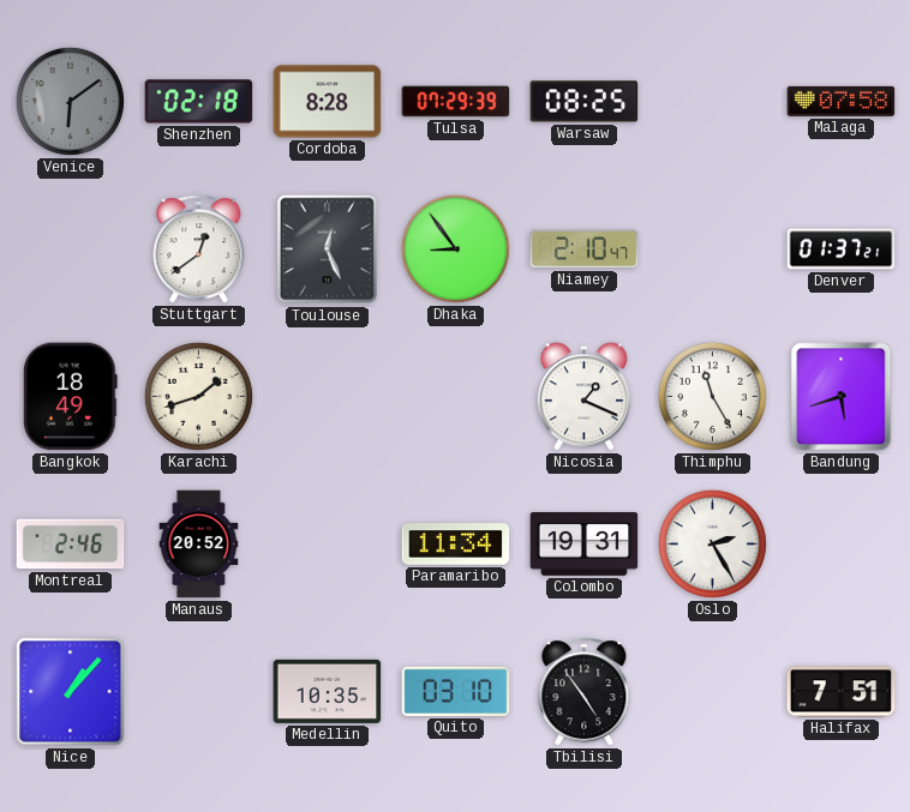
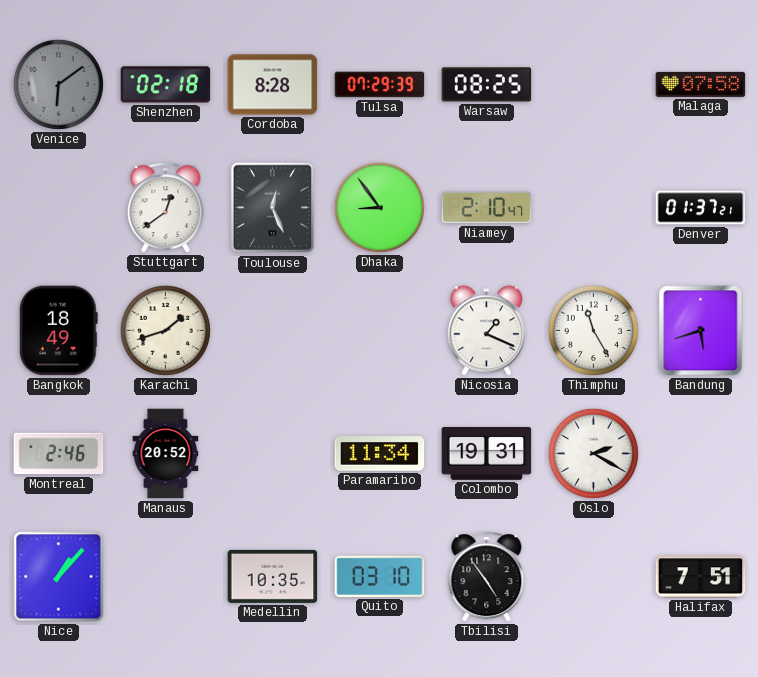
Oslo: 2:25 -> 2:20 (593, 453)
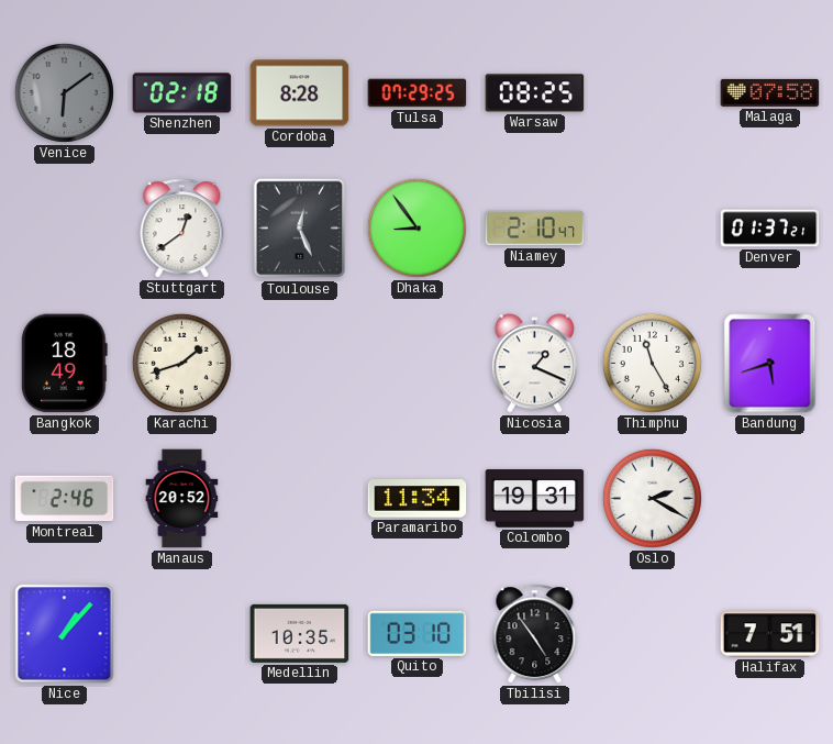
Tulsa: 07:29:39 -> 07:29:25 (418, 93)
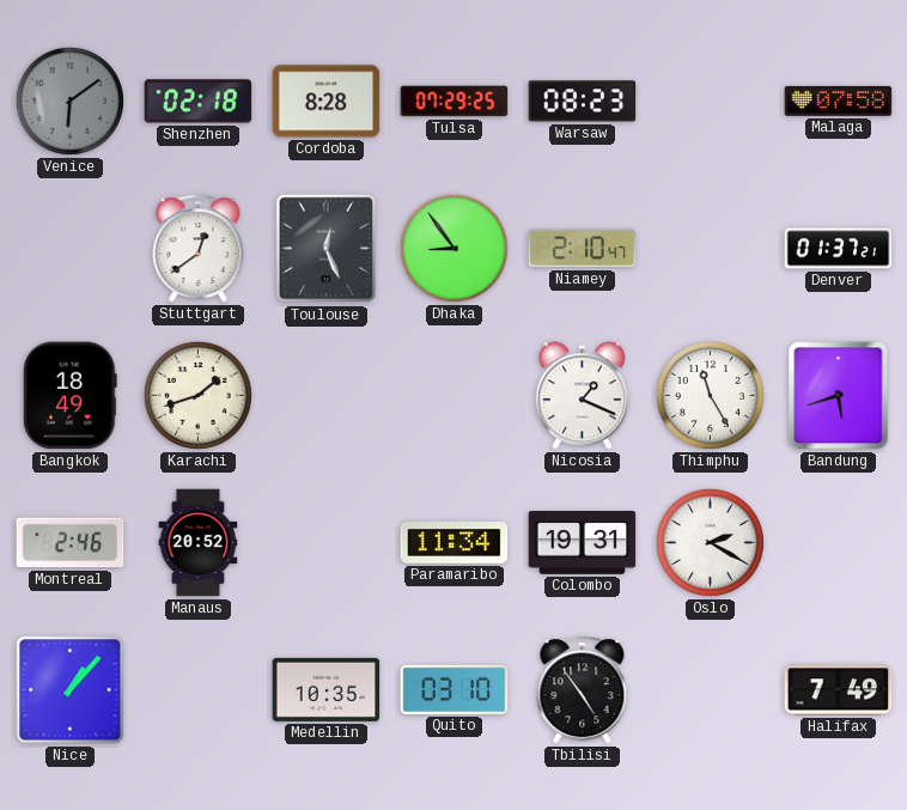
Warsaw: 08:25 -> 08:23 (583, 102)
Halifax: 7:51 -> 7:49 (839, 690)
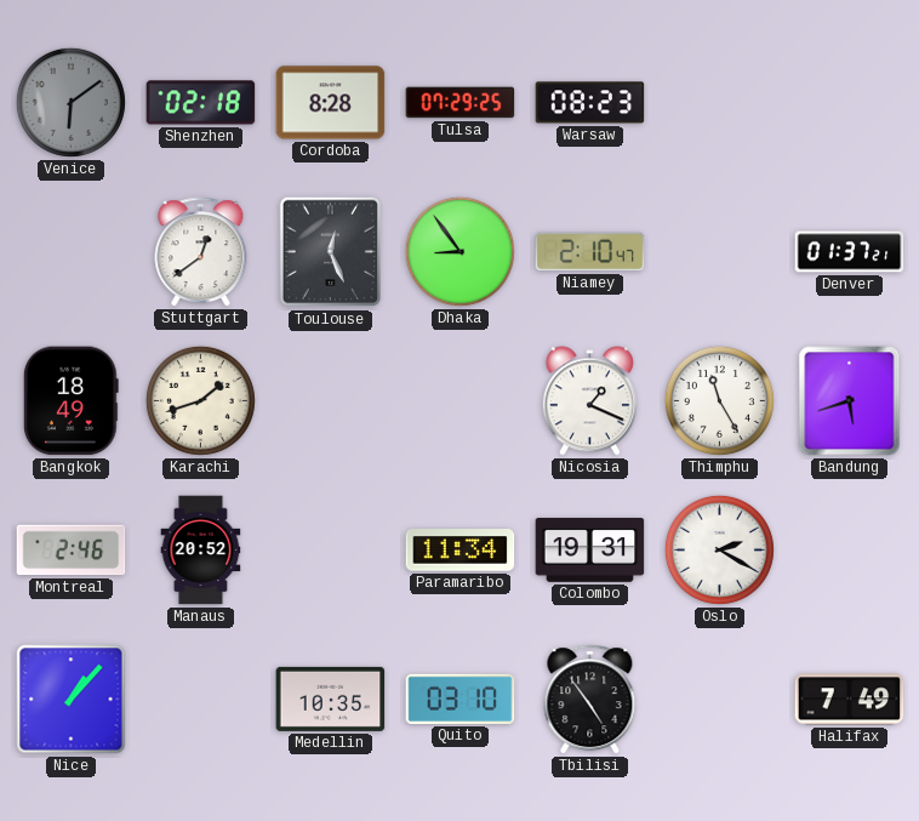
Malaga: 07:58 -> none (839, 101)
